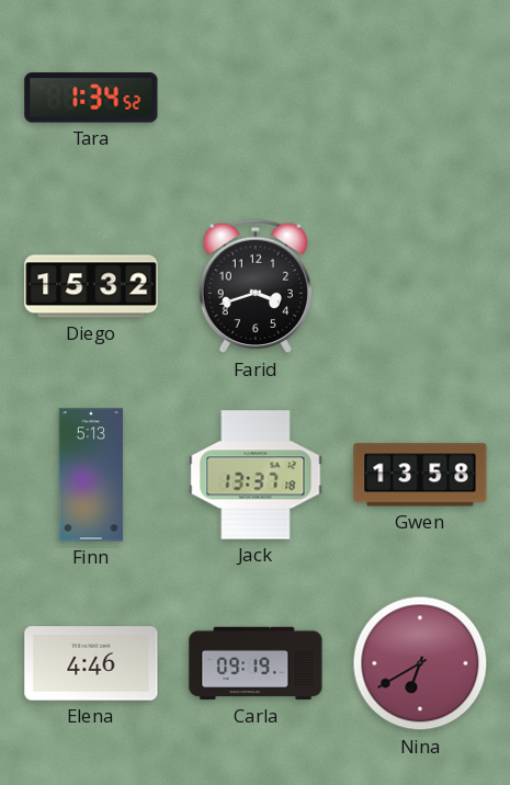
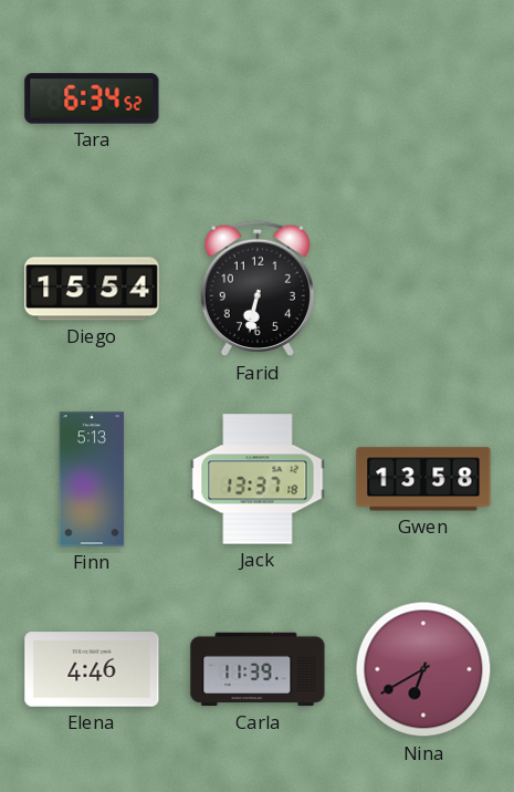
Tara: 1:34 -> 6:34 (92, 98)
Diego: 15:32 -> 15:54 (92, 289)
Farid: 3:42 -> 6:32 (256, 289)
Carla: 09:19 -> 11:39 (258, 669)
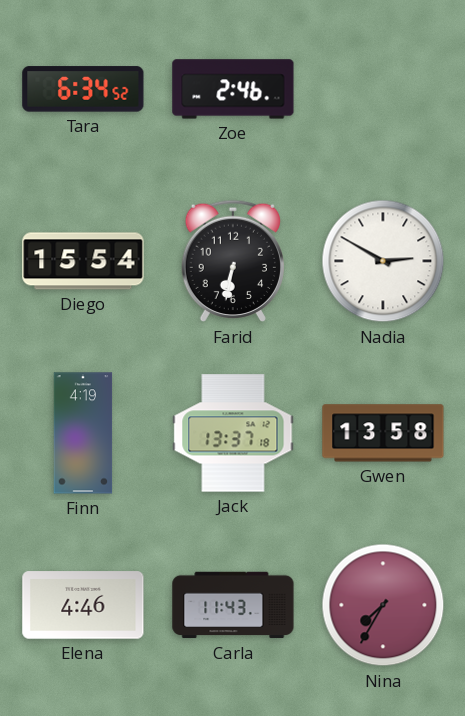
Zoe: none -> 2:46 (233, 89)
Nadia: none -> 2:50 (383, 261)
Finn: 5:13 -> 4:19 (83, 433)
Carla: 11:39 -> 11:43 (233, 605)
Nina: 6:40 -> 7:35 (383, 605)
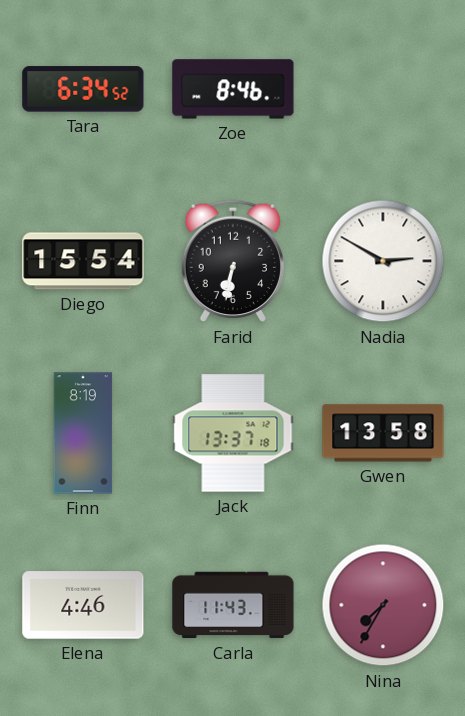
Zoe: 2:46 -> 8:46 (233, 89)
Finn: 4:19 -> 8:19 (83, 433)
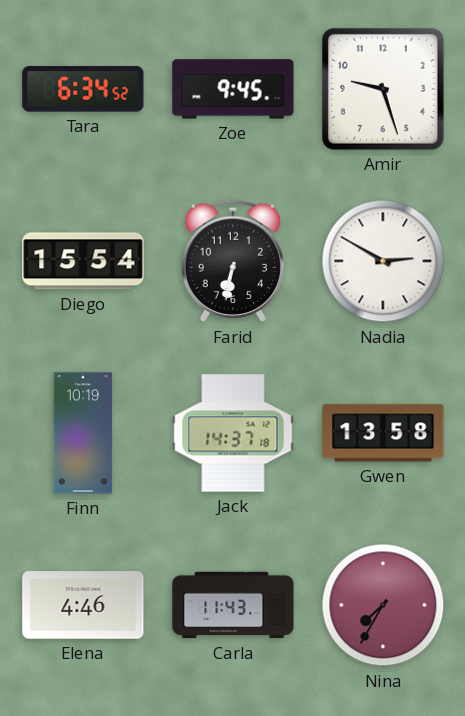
Zoe: 8:46 -> 9:45 (233, 89)
Amir: none -> 9:27 (383, 89)
Finn: 8:19 -> 10:19 (83, 433)
Jack: 13:37 -> 14:37 (233, 433)
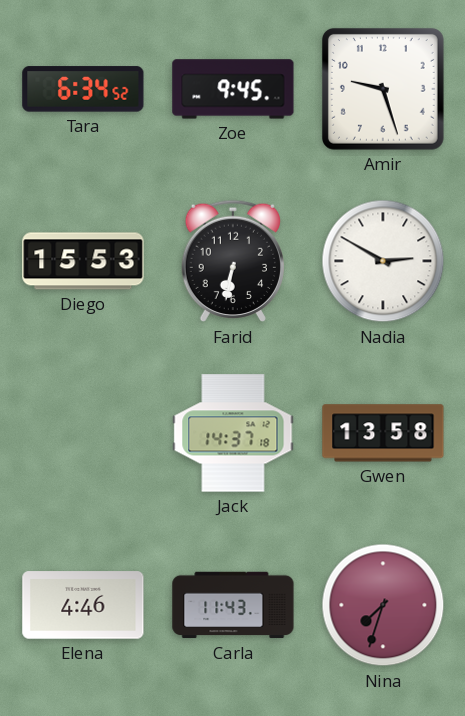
Diego: 15:54 -> 15:53 (83, 261)
Finn: 10:19 -> none (83, 433)
Nina: 7:35 -> 7:33 (383, 605)
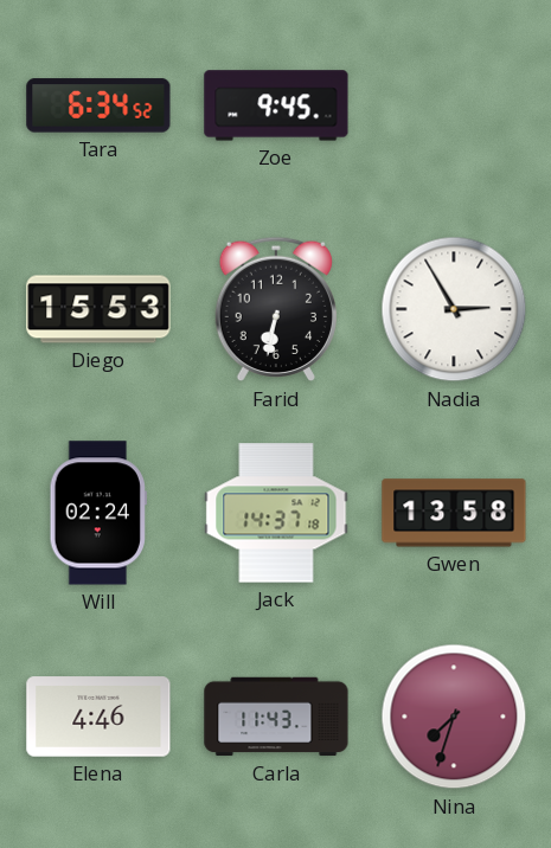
Amir: 9:27 -> none (383, 89)
Nadia: 2:50 -> 2:55 (454, 309)
Will: none -> 02:24 (98, 513)
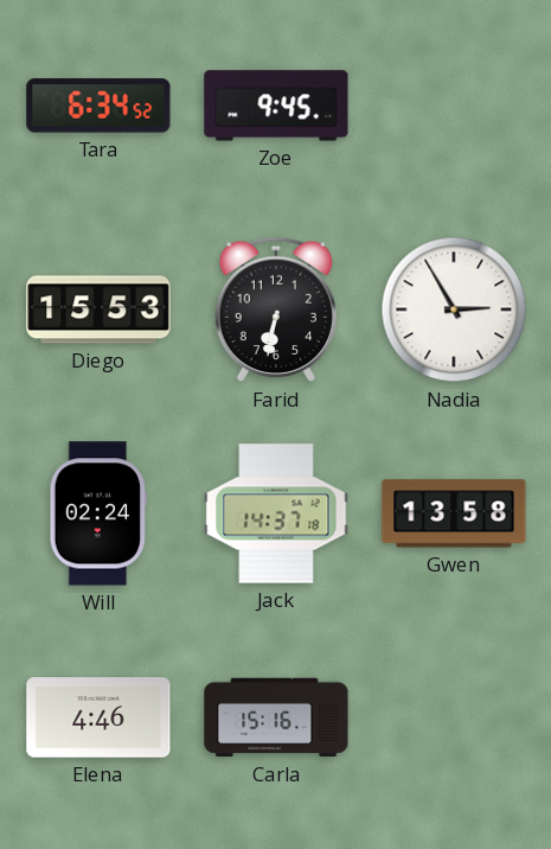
Carla: 11:43 -> 15:16 (276, 717)
Nina: 7:33 -> none (454, 717)
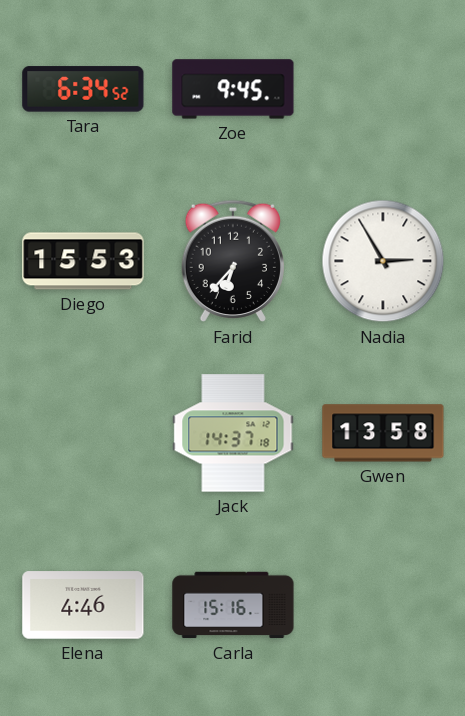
Farid: 6:32 -> 6:37 (232, 261)
Will: 02:24 -> none (98, 513)
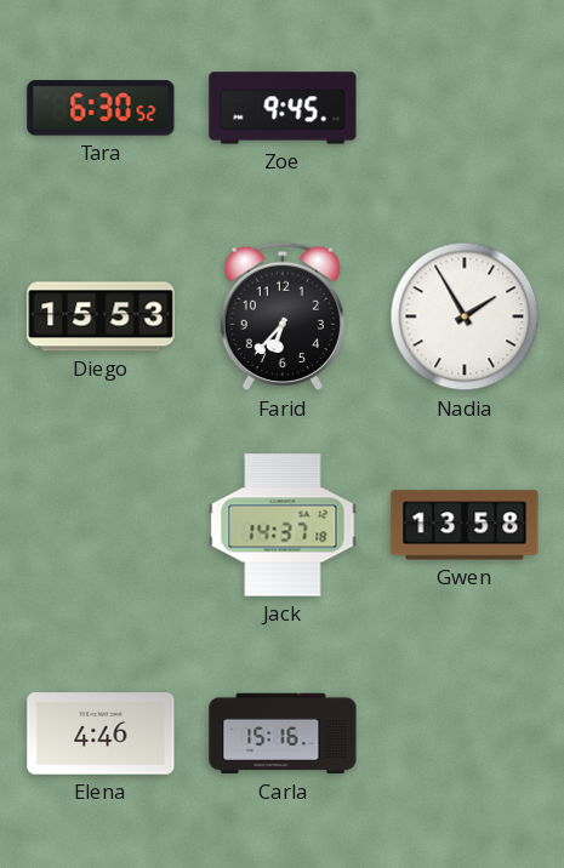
Tara: 6:34 -> 6:30 (101, 108)
Nadia: 2:55 -> 1:55 (465, 316)
